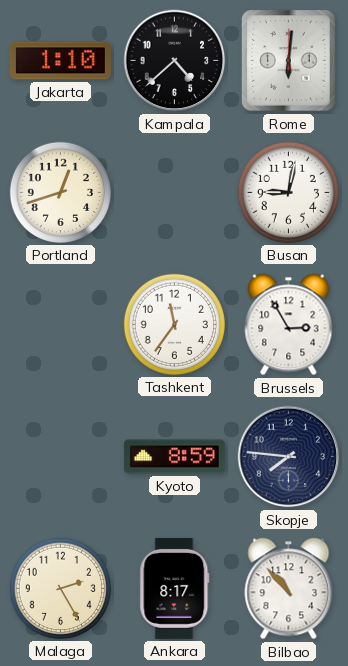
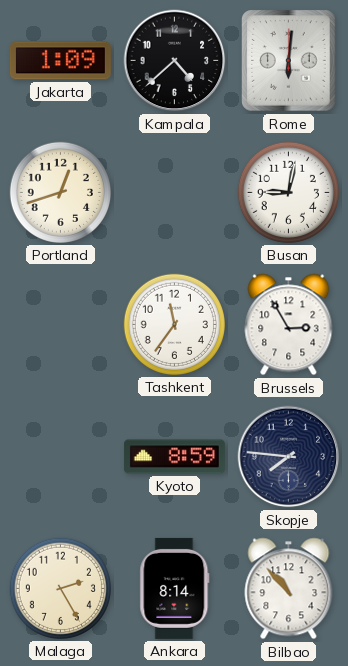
Jakarta: 1:10 -> 1:09 (60, 61)
Ankara: 8:17 -> 8:14 (175, 588)
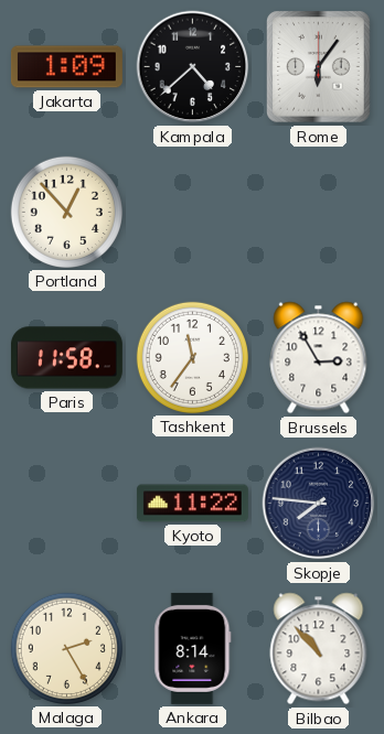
Rome: 6:01 -> 6:06 (319, 67)
Portland: 12:42 -> 12:53 (66, 212)
Busan: 9:02 -> none (288, 192)
Paris: none -> 11:58 (66, 358)
Kyoto: 8:59 -> 11:22 (192, 504)
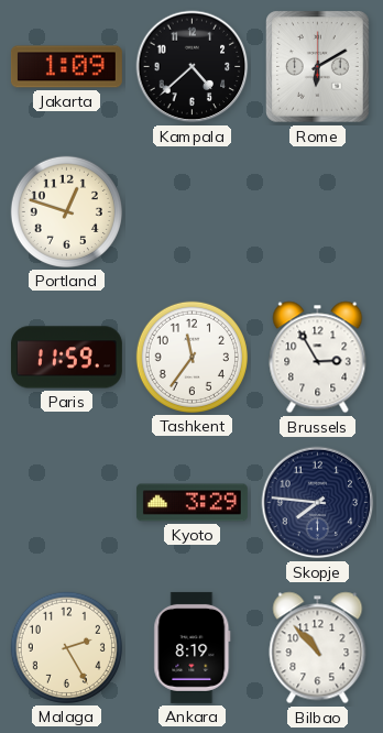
Rome: 6:06 -> 6:10 (318, 67)
Portland: 12:53 -> 12:48 (66, 211)
Paris: 11:58 -> 11:59 (66, 358)
Kyoto: 11:22 -> 3:29 (191, 503)
Ankara: 8:14 -> 8:19 (193, 647)
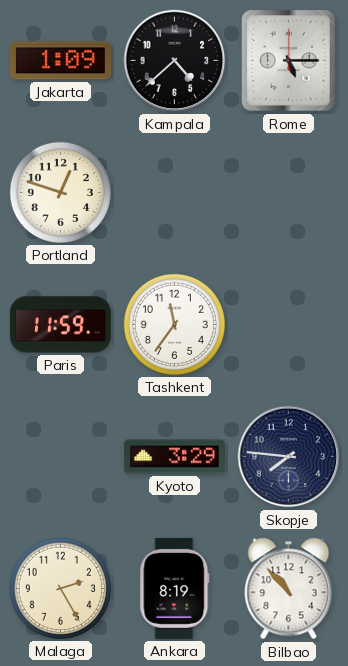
Rome: 6:10 -> 5:15 (289, 61)
Brussels: 2:55 -> none (318, 358)
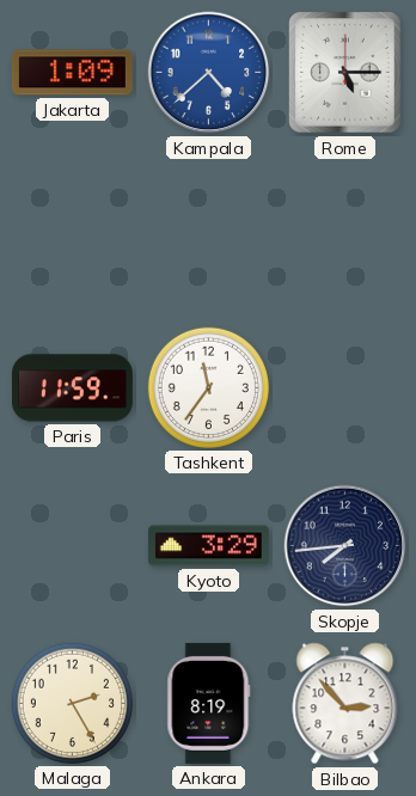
Kampala dial: black -> blue (209, 73)
Portland: 12:48 -> none (60, 192)
Skopje: 7:46 -> 7:44 (345, 546)
Bilbao: 10:53 -> 2:53 (345, 704)
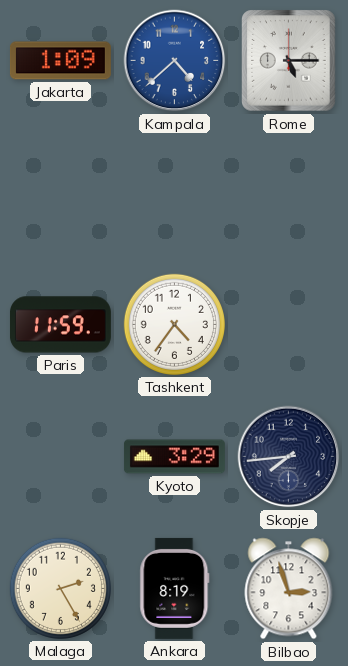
Tashkent: 11:36 -> 4:36 (174, 324)
Bilbao: 2:53 -> 2:57 (289, 589)
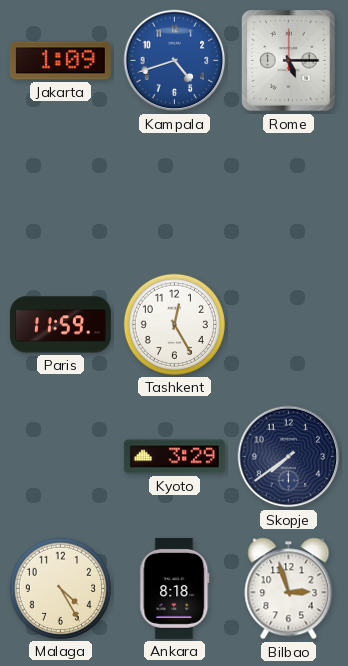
Kampala: 4:38 -> 4:42 (175, 61)
Tashkent: 4:36 -> 12:25 (174, 324)
Skopje: 7:44 -> 7:39 (289, 457)
Malaga: 2:25 -> 4:25 (60, 588)
Ankara: 8:19 -> 8:18 (175, 588)
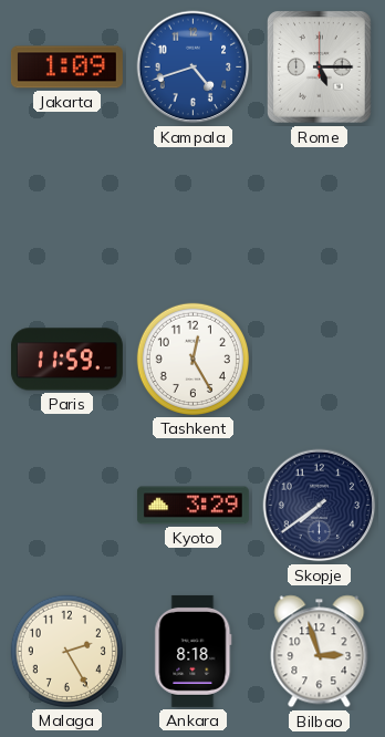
Malaga: 4:25 -> 2:25 (66, 651)
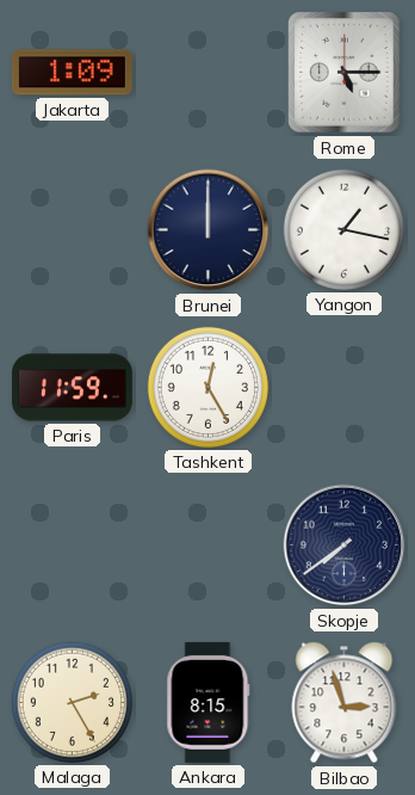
Kampala: 4:42 -> none (194, 68)
Brunei: none -> 12:00 (209, 230)
Yangon: none -> 1:17 (343, 229)
Kyoto: 3:29 -> none (192, 506)
Ankara: 8:18 -> 8:15 (209, 702)
